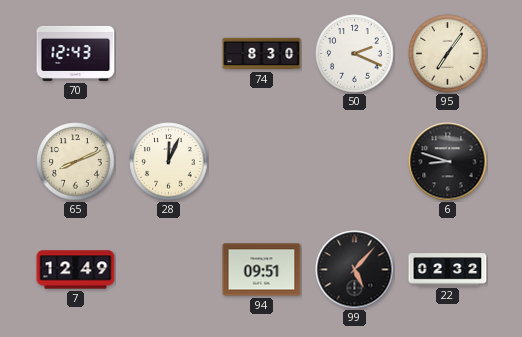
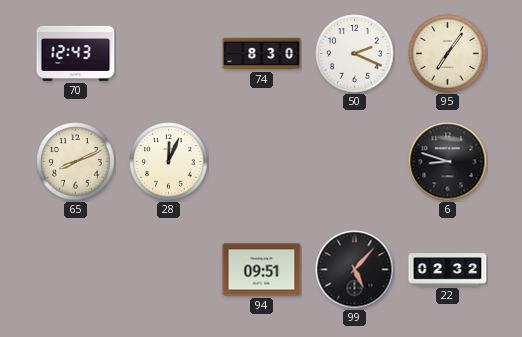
7: 12:49 -> none (76, 270)
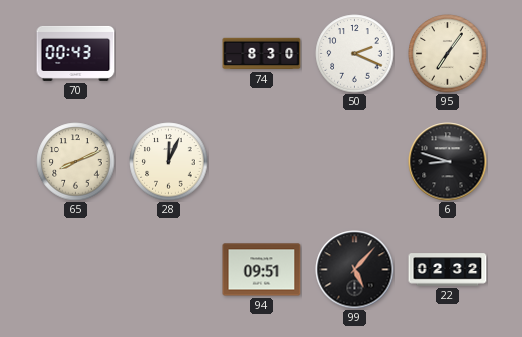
70: 12:43 -> 00:43 (76, 53)
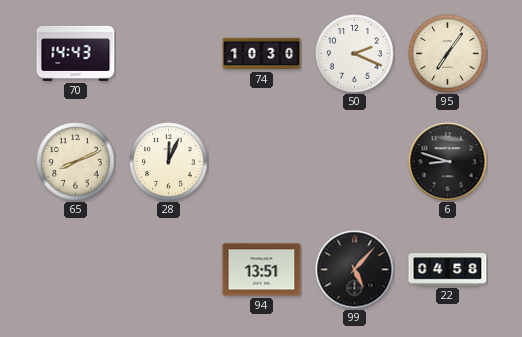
70: 00:43 -> 14:43 (76, 53)
74: 8:30 -> 10:30 (262, 54)
94: 09:51 -> 13:51 (262, 270)
22: 02:32 -> 04:58 (448, 270)
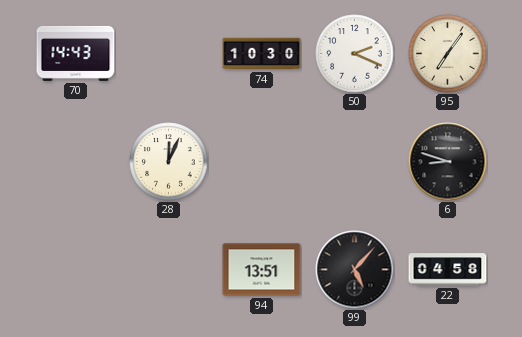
65: 8:11 -> none (76, 162)
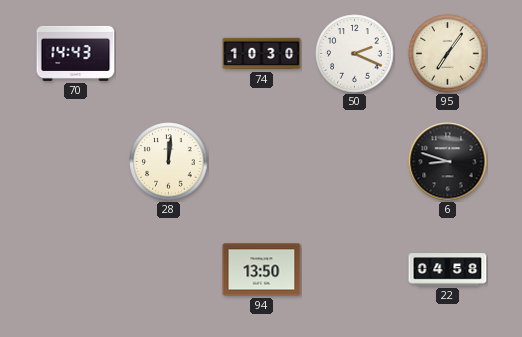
28: 12:04 -> 12:01 (169, 162)
94: 13:51 -> 13:50 (262, 270)
99: 5:07 -> none (355, 270)
